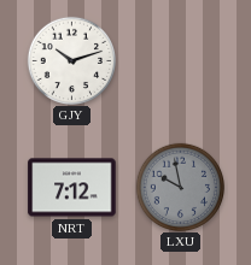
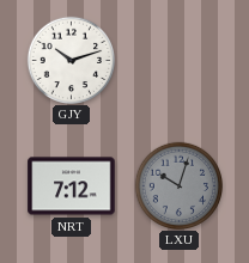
LXU: 9:58 -> 10:03 (178, 185)
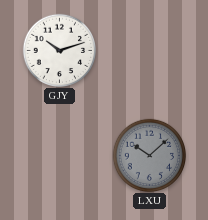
NRT: 7:12 -> none (72, 186)
LXU: 10:03 -> 10:08 (149, 155)
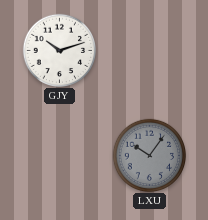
LXU: 10:08 -> 10:06 (149, 155)
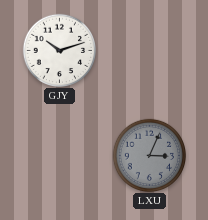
LXU: 10:06 -> 3:04 (149, 155)
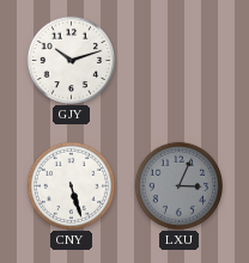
CNY: none -> 5:27 (71, 185)
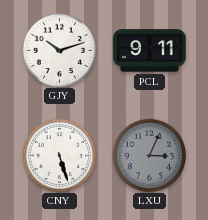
PCL: none -> 9:11 (150, 51)
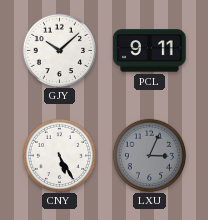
GJY: 10:12 -> 10:08 (59, 50)
CNY: 5:27 -> 5:25 (59, 155)
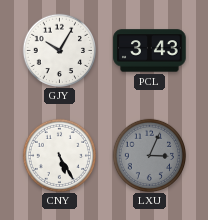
GJY: 10:08 -> 10:05 (59, 50)
PCL: 9:11 -> 3:43 (150, 51)
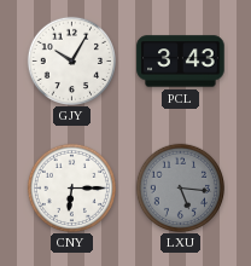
CNY: 5:25 -> 6:15 (71, 187)
LXU: 3:04 -> 5:16 (180, 187)
